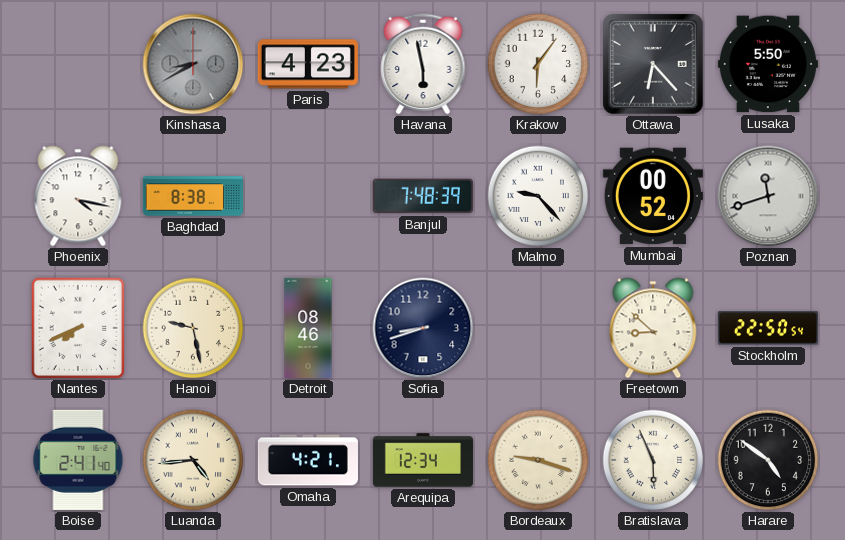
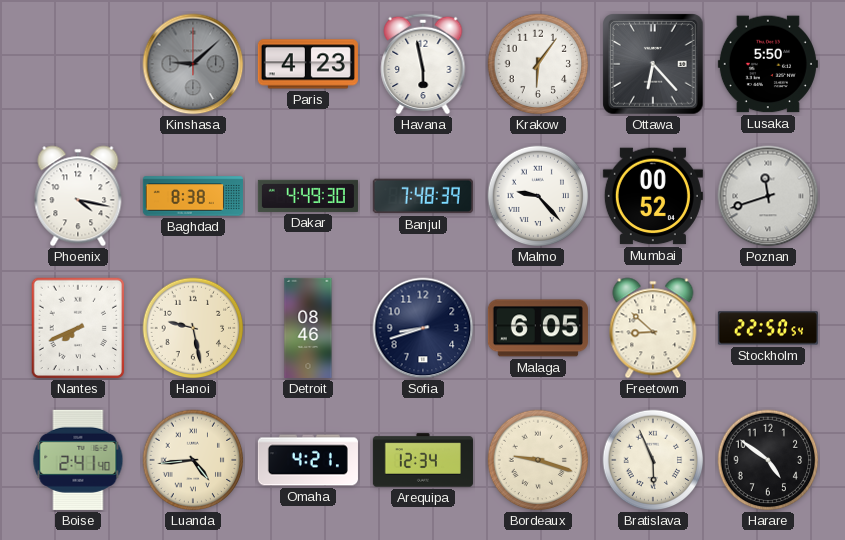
Kinshasa: 8:40 -> 9:08 (193, 64)
Dakar: none -> 4:49 (308, 196)
Malaga: none -> 6:05 (538, 328)
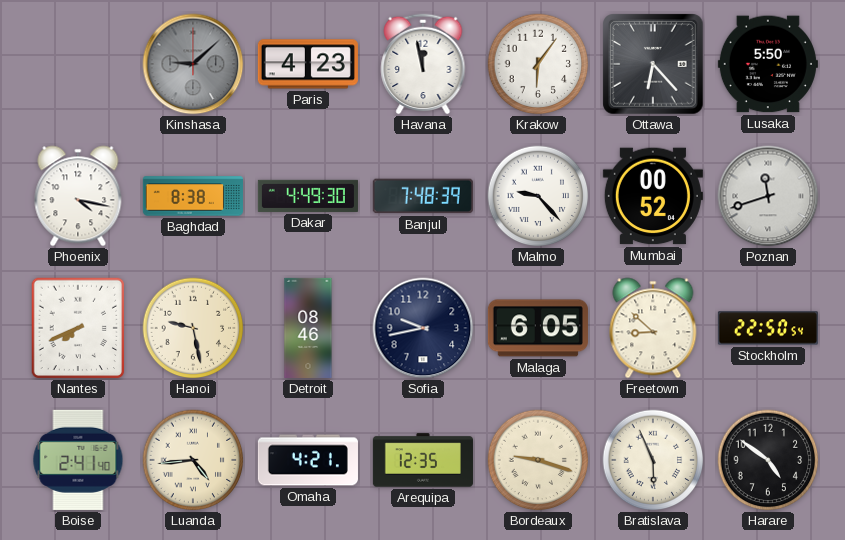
Havana: 5:58 -> 11:58 (423, 64)
Sofia: 8:42 -> 9:43 (423, 328)
Arequipa: 12:34 -> 12:35 (423, 460)
